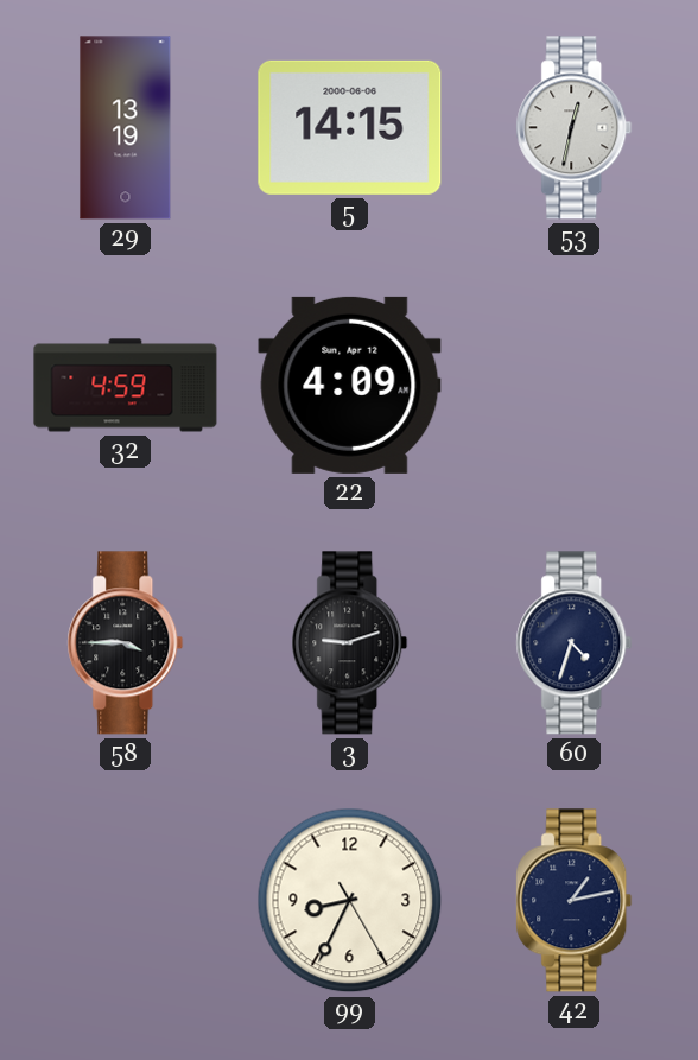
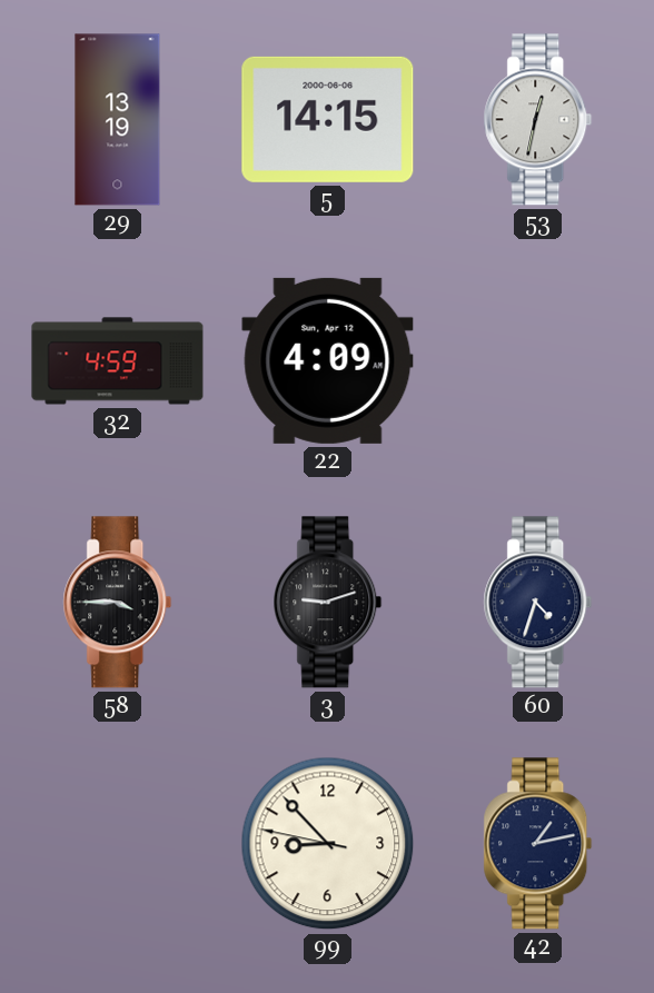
99: 8:34 -> 8:52 (328, 844)
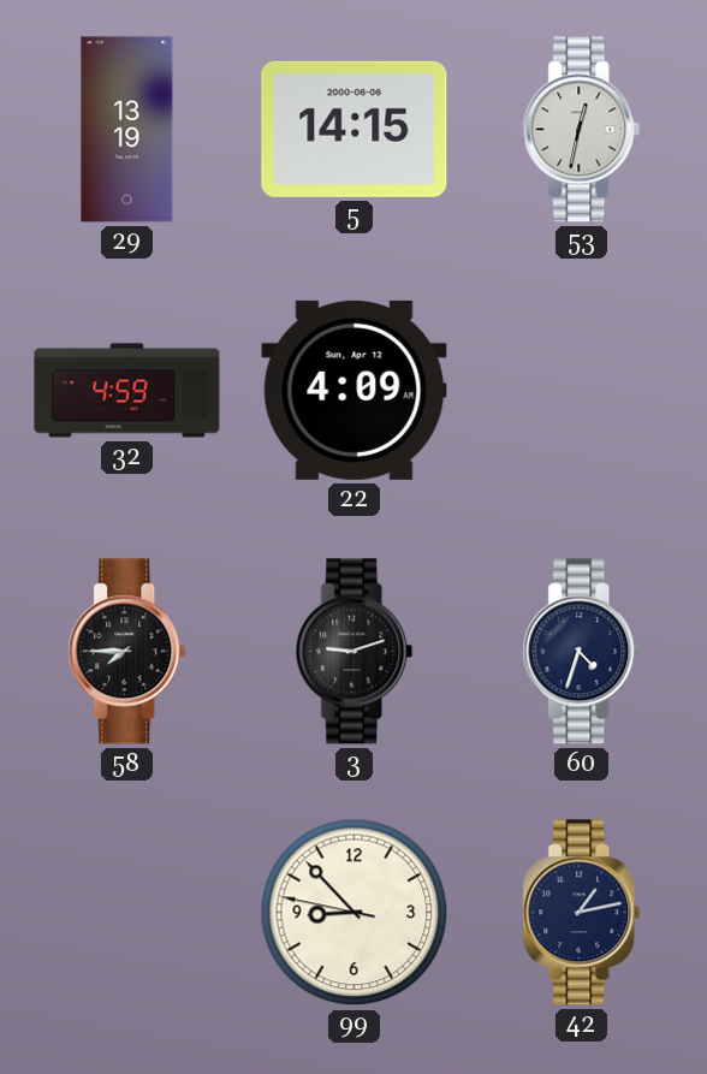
58: 3:45 -> 7:45 (127, 652)
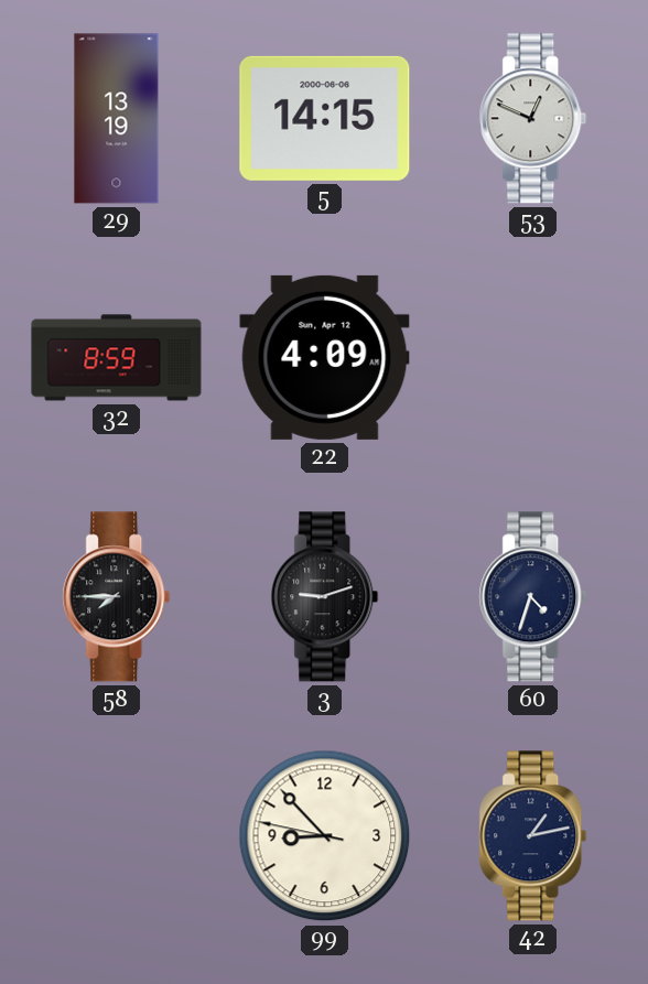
53: 12:32 -> 12:49 (533, 119)
32: 4:59 -> 8:59 (117, 358)
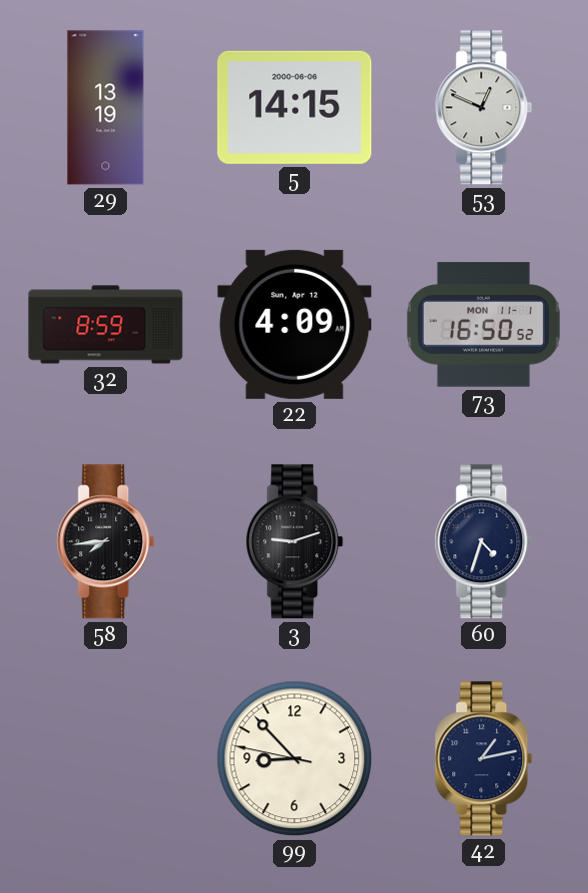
73: none -> 16:50 (483, 325)
58: 7:45 -> 7:44 (106, 542)
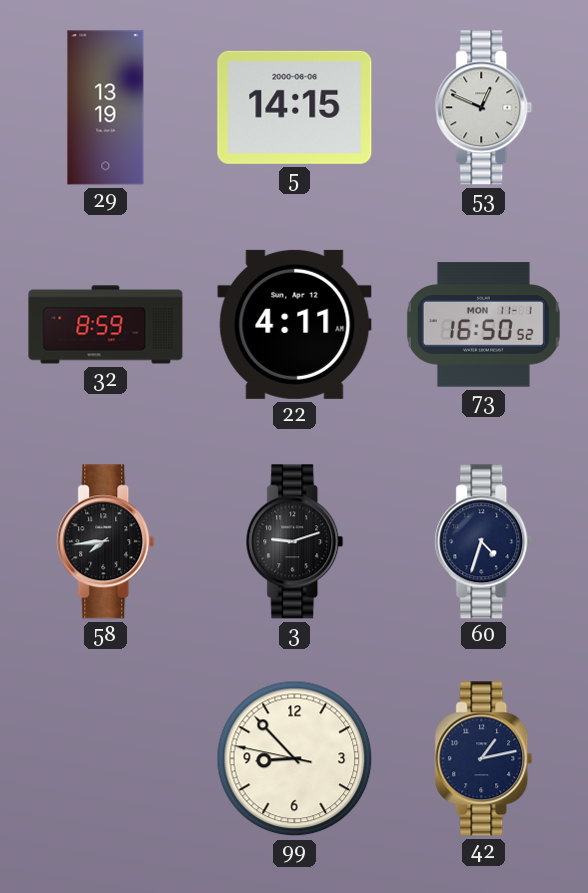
22: 4:09 -> 4:11 (295, 324)
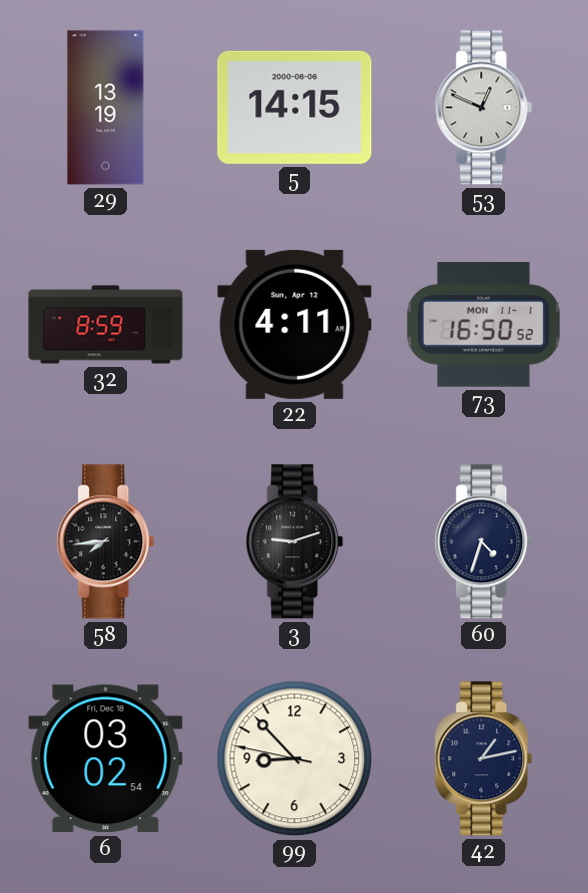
6: none -> 03:02 (106, 759)
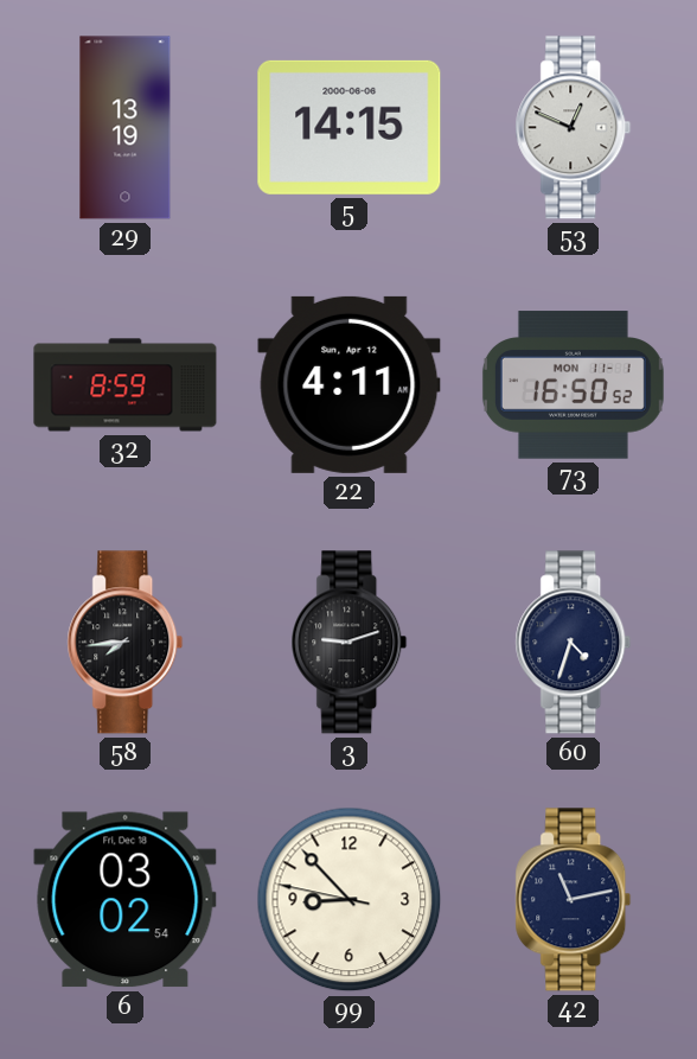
42: 1:13 -> 11:13 (574, 900)
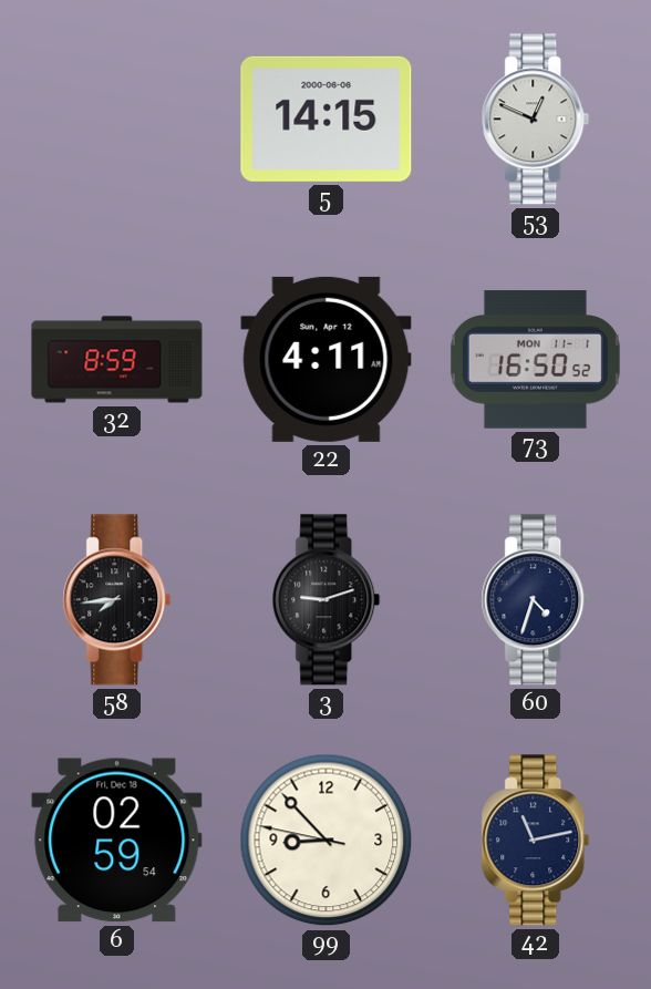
29: 13:19 -> none (126, 128)
6: 03:02 -> 02:59 (117, 841)
